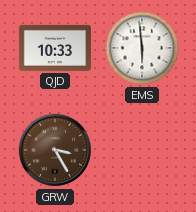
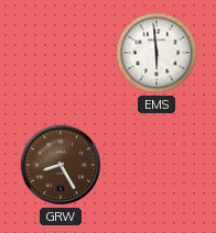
QJD: 10:33 -> none (55, 48)
GRW: 3:25 -> 8:25 (61, 165)
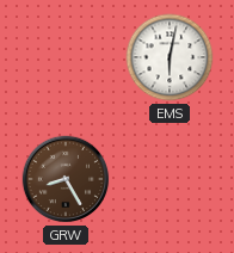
EMS: 5:59 -> 6:02 (170, 57)
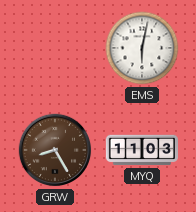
MYQ: none -> 11:03 (142, 150)
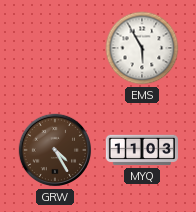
EMS: 6:02 -> 5:55 (142, 48)
GRW: 8:25 -> 4:25 (55, 150)
